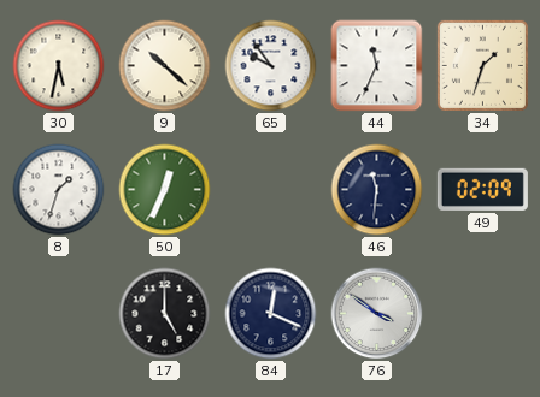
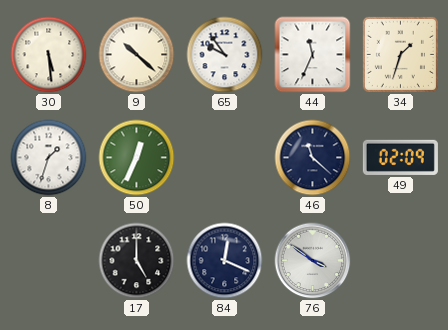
30: 5:32 -> 5:29 (49, 55)
46: 11:31 -> 11:22 (313, 158)
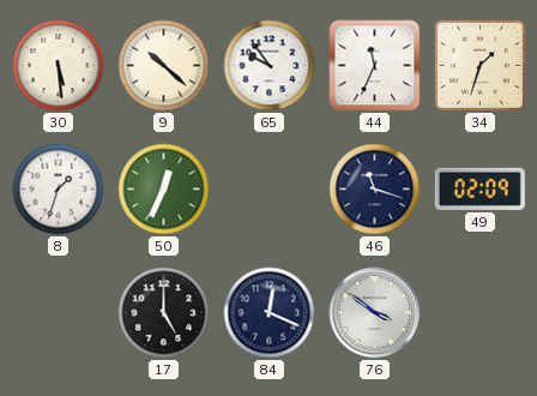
46: 11:22 -> 11:18 (375, 190)
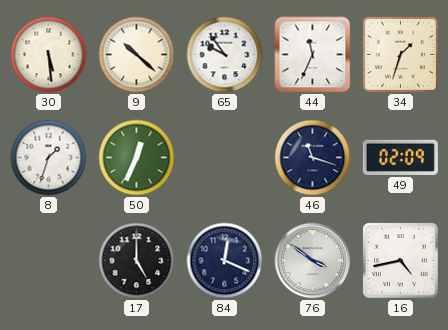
16: none -> 4:43 (401, 261)
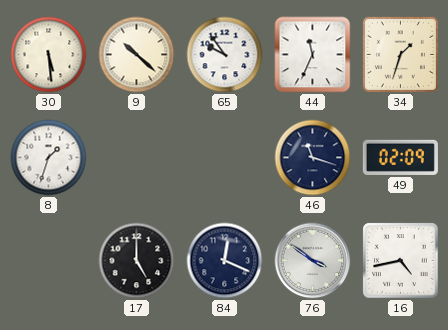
50: 12:34 -> none (137, 158)
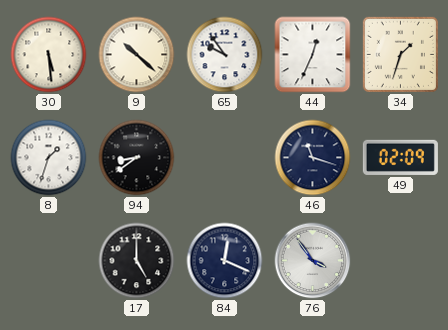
44: 11:34 -> 12:34 (313, 55)
94: none -> 8:39 (137, 158)
76: 3:51 -> 3:54 (313, 261)
16: 4:43 -> none (401, 261)
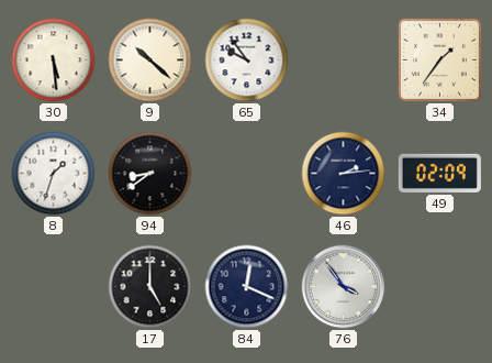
44: 12:34 -> none (313, 55)
34: 1:33 -> 1:36 (439, 59)
46: 11:18 -> 2:14 (344, 174)
